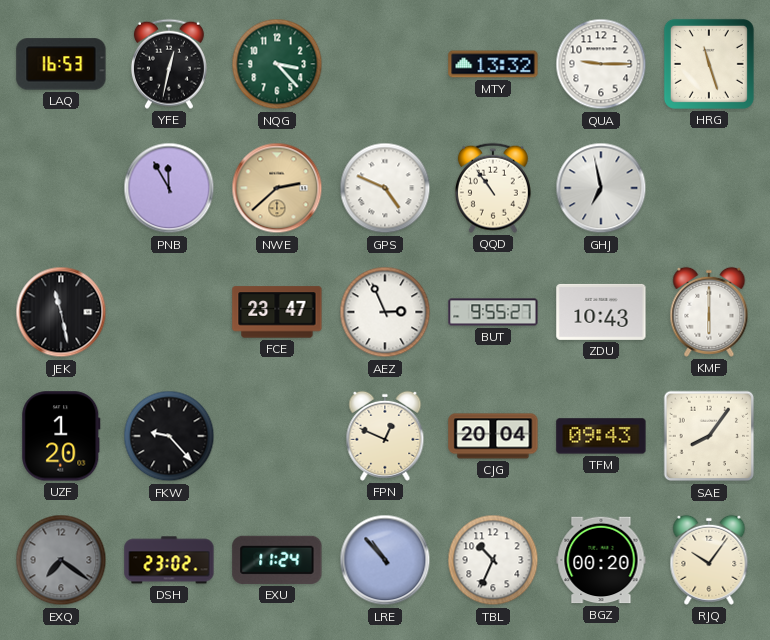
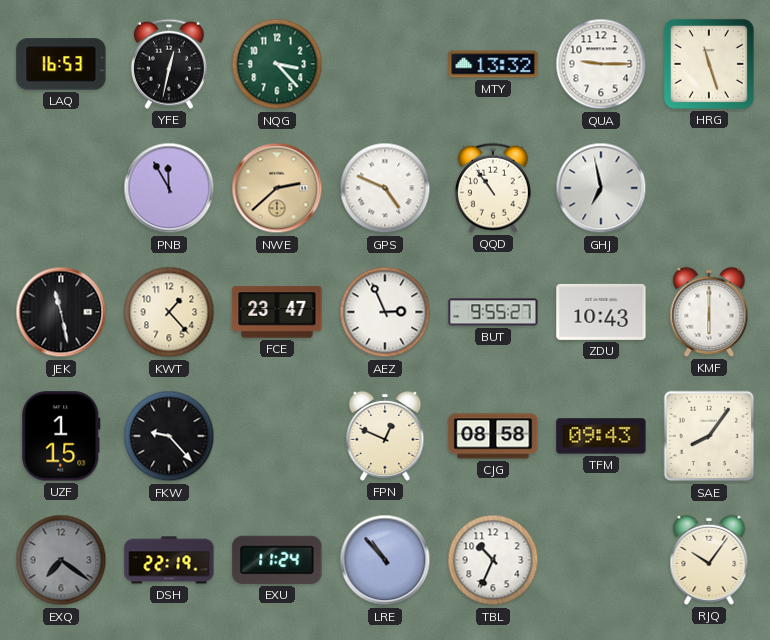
KWT: none -> 1:23 (169, 312)
UZF: 1:20 -> 1:15 (61, 436)
CJG: 20:04 -> 08:58 (493, 436)
DSH: 23:02 -> 22:19 (169, 560)
BGZ: 00:20 -> none (601, 560)
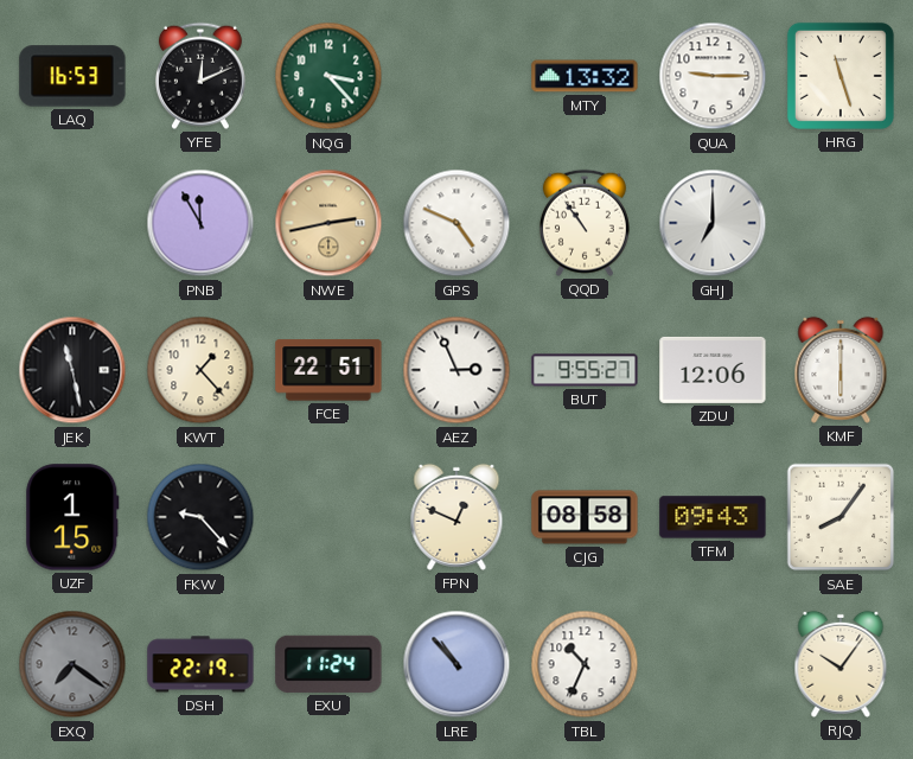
YFE: 12:32 -> 12:11 (200, 76)
NWE: 2:38 -> 2:43 (328, 223)
GHJ: 6:58 -> 7:00 (713, 223)
FCE: 23:47 -> 22:51 (328, 370)
ZDU: 10:43 -> 12:06 (713, 370)
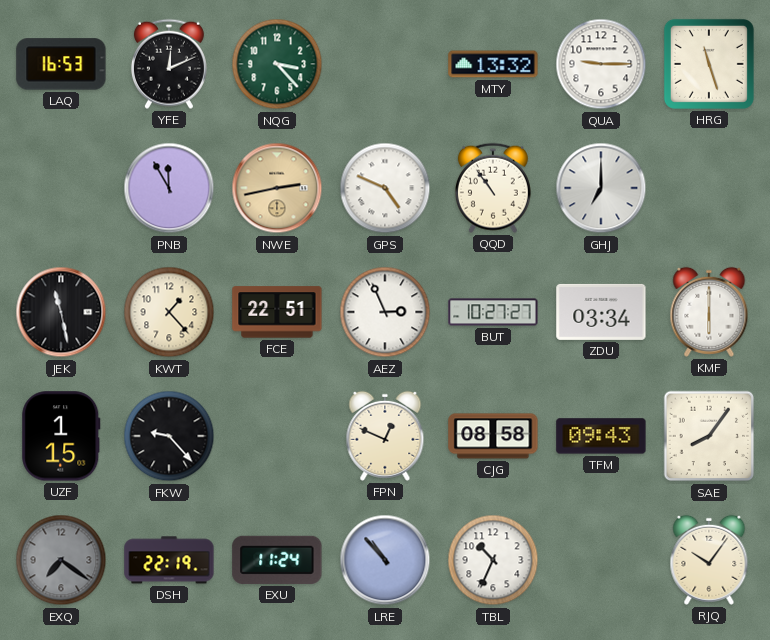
BUT: 9:55 -> 10:27 (493, 312)
ZDU: 12:06 -> 03:34 (601, 312)
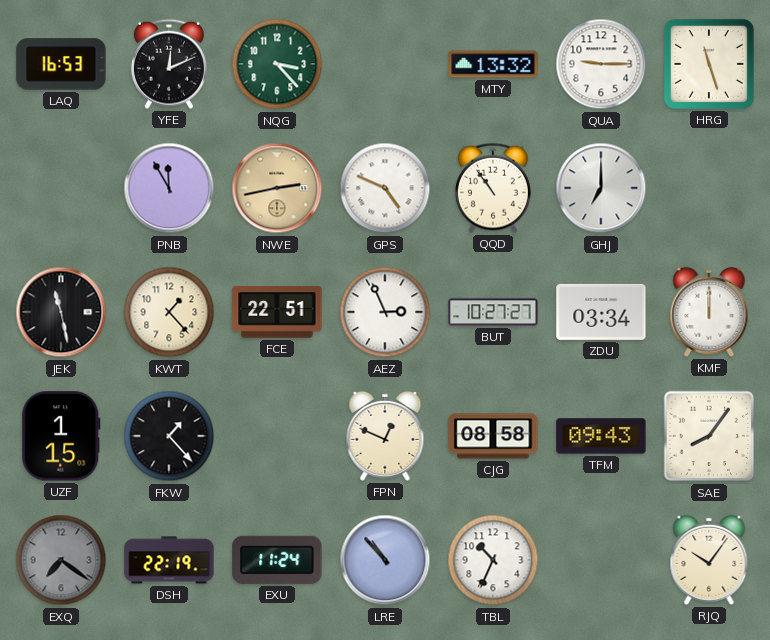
KMF: 6:00 -> 12:00 (709, 312)
FKW: 9:23 -> 1:23 (169, 436)
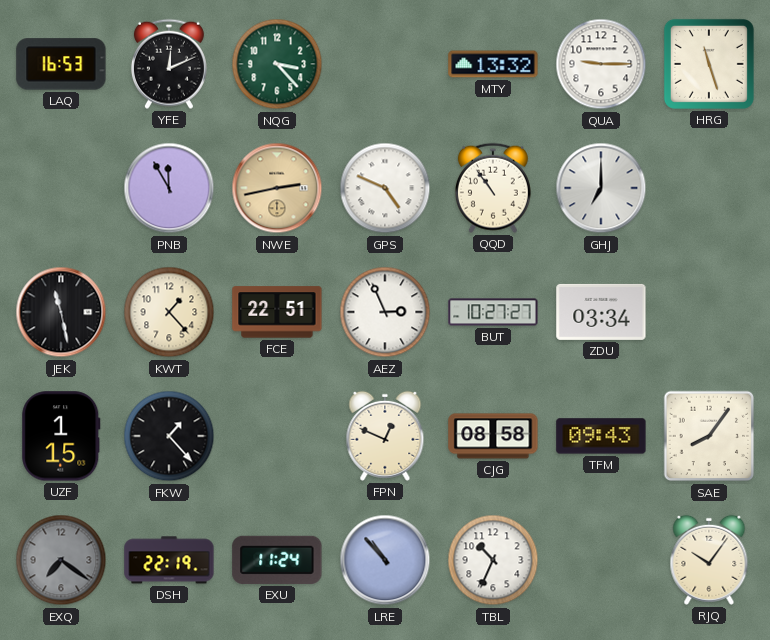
KMF: 12:00 -> none (709, 312)
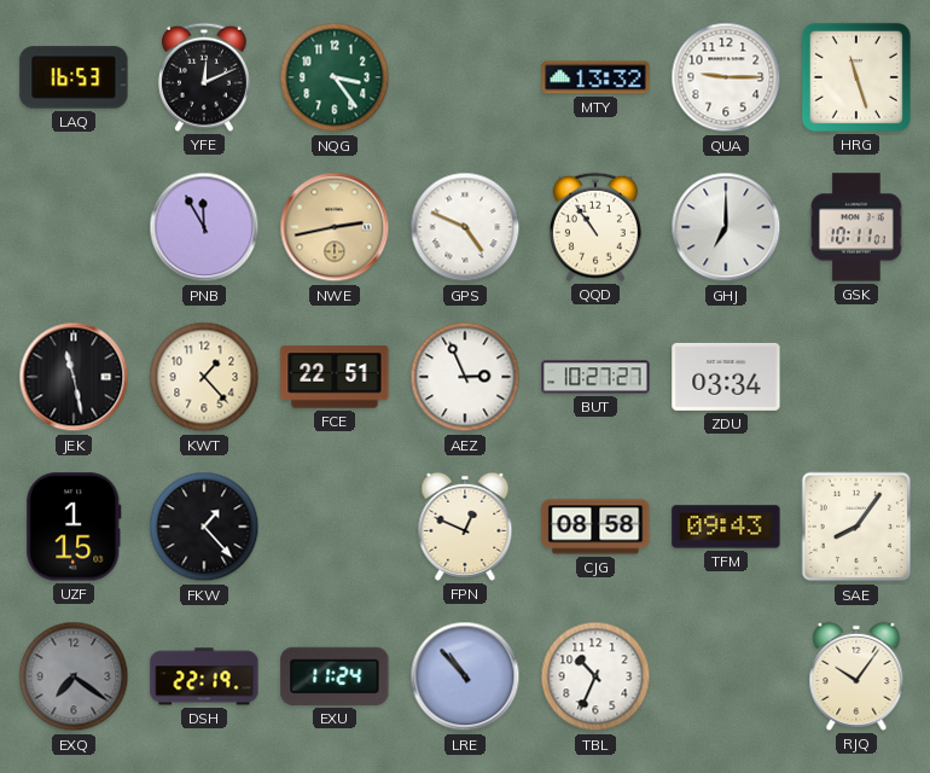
NQG: 3:23 -> 3:24 (335, 77)
GSK: none -> 10:11 (858, 227)
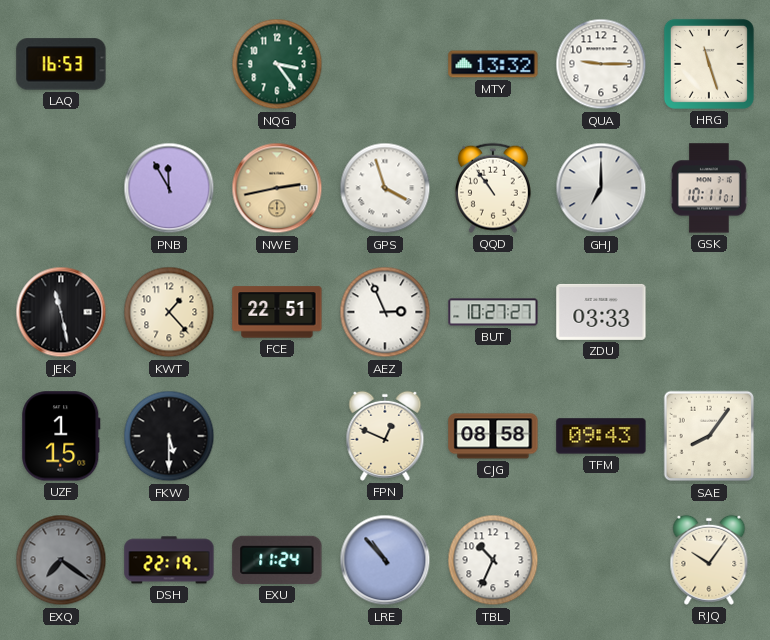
YFE: 12:11 -> none (204, 77)
GPS: 4:49 -> 3:57 (385, 188)
ZDU: 03:34 -> 03:33 (601, 312)
FKW: 1:23 -> 5:30 (169, 436)
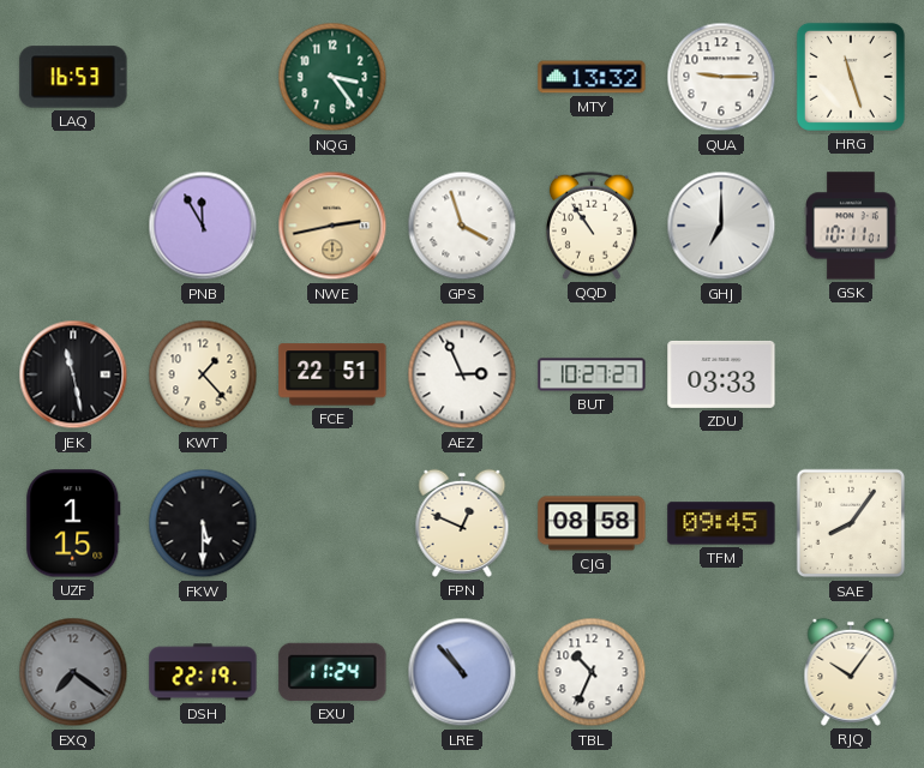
TFM: 09:43 -> 09:45 (721, 523)
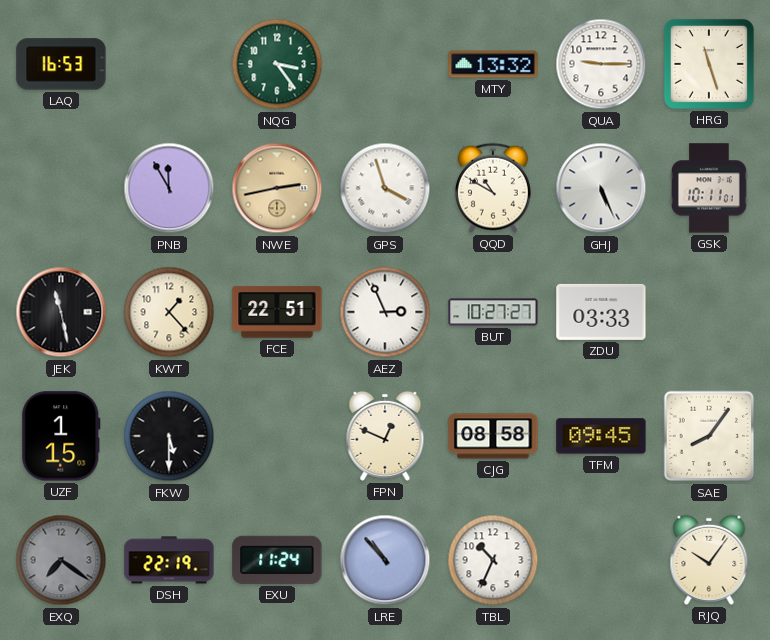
QQD: 10:54 -> 10:50 (493, 188)
GHJ: 7:00 -> 5:26 (601, 188)
